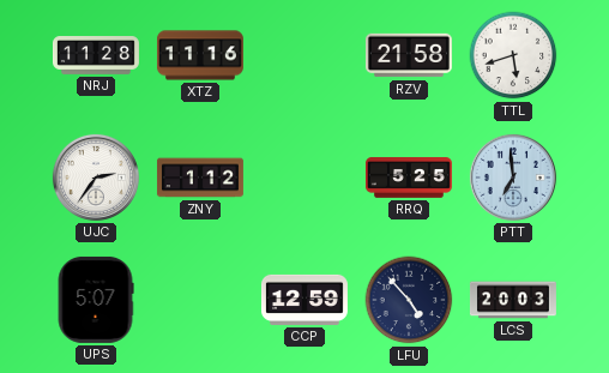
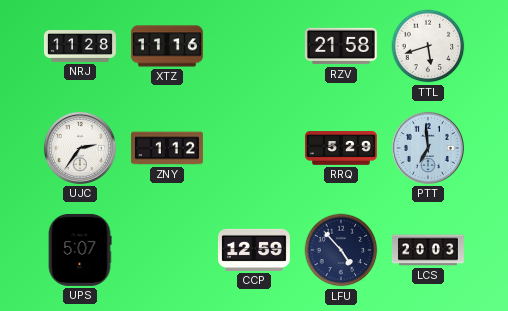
RRQ: 5:25 -> 5:29 (341, 148)
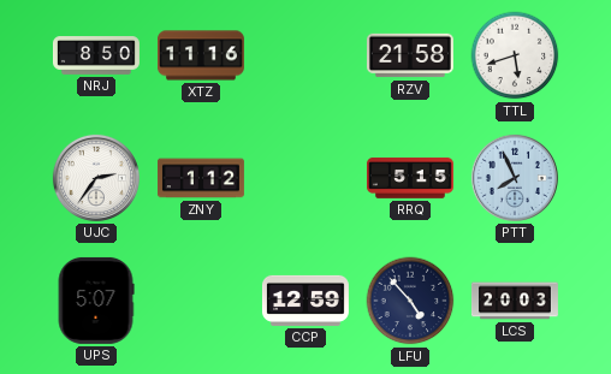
NRJ: 11:28 -> 8:50 (96, 57)
RRQ: 5:29 -> 5:15 (410, 178)
PTT: 6:59 -> 7:56 (515, 178)
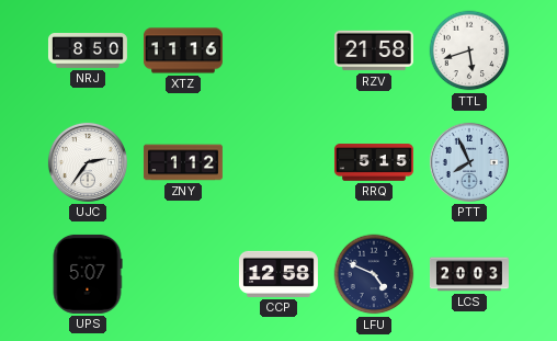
CCP: 12:59 -> 12:58 (278, 274)
LFU: 4:53 -> 4:49 (374, 274)
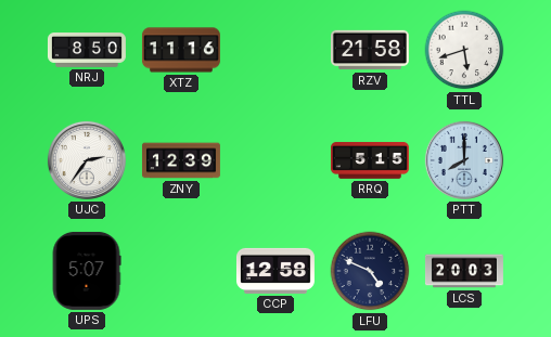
ZNY: 1:12 -> 12:39 (181, 160)
PTT: 7:56 -> 8:00 (464, 160)
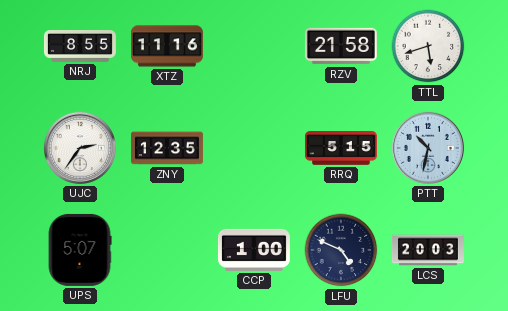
NRJ: 8:50 -> 8:55 (80, 47)
ZNY: 12:39 -> 12:35 (167, 148)
PTT: 8:00 -> 10:32 (428, 148)
CCP: 12:58 -> 1:00 (254, 250)
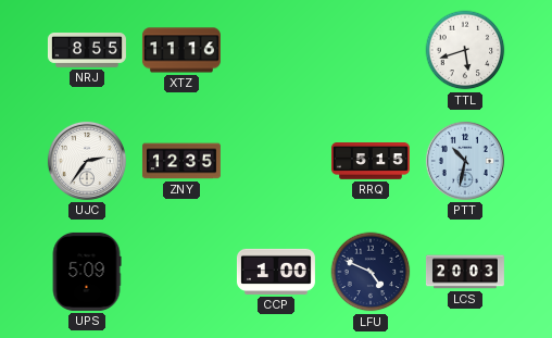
RZV: 21:58 -> none (341, 46)
UPS: 5:07 -> 5:09 (87, 272)
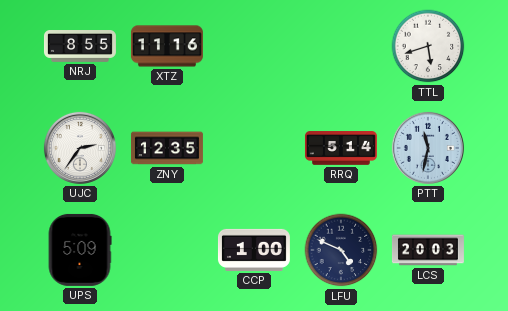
RRQ: 5:15 -> 5:14 (341, 148)
PTT: 10:32 -> 11:32 (428, 148)
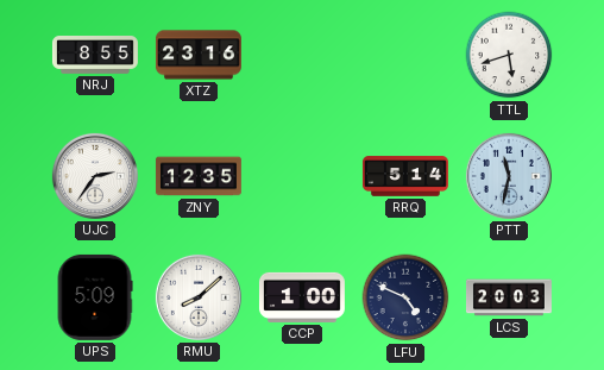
XTZ: 11:16 -> 23:16 (199, 55)
RMU: none -> 8:08 (199, 297)
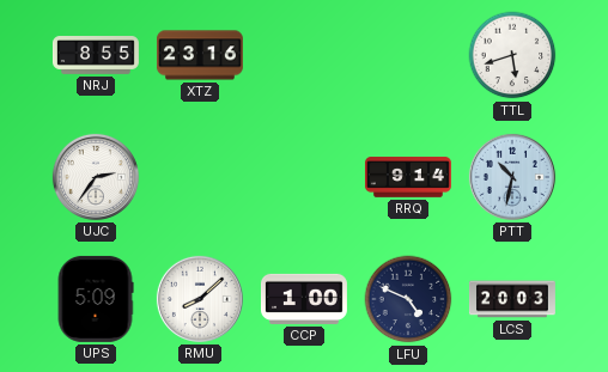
ZNY: 12:35 -> none (199, 176)
RRQ: 5:14 -> 9:14 (408, 177)
PTT: 11:32 -> 10:32 (512, 177)
